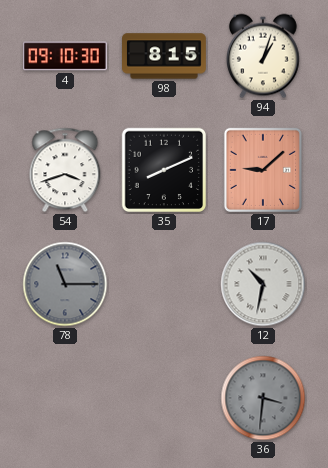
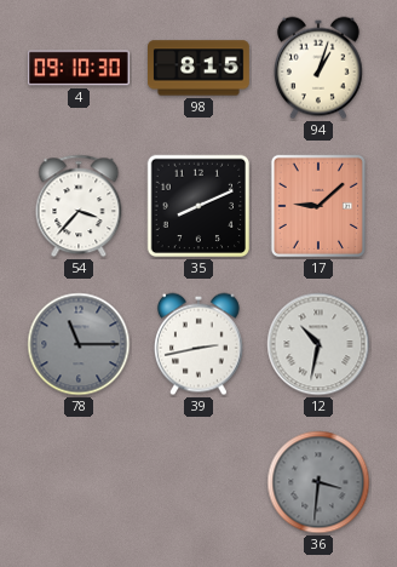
54: 3:42 -> 3:37 (79, 206)
39: none -> 2:43 (198, 344)
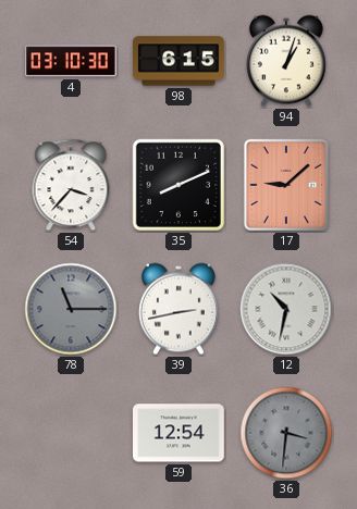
4: 09:10 -> 03:10 (72, 61)
98: 8:15 -> 6:15 (180, 61)
59: none -> 12:54 (180, 433)
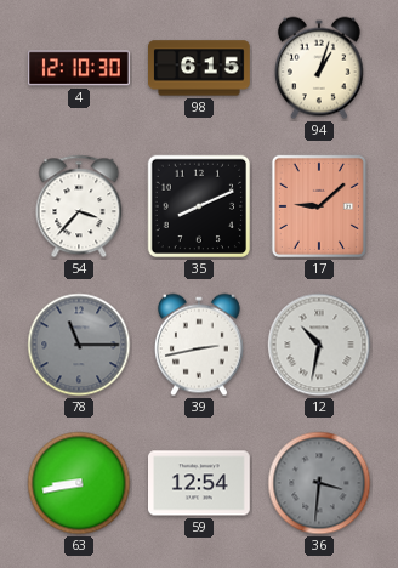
4: 03:10 -> 12:10 (80, 68)
63: none -> 8:43 (79, 483)
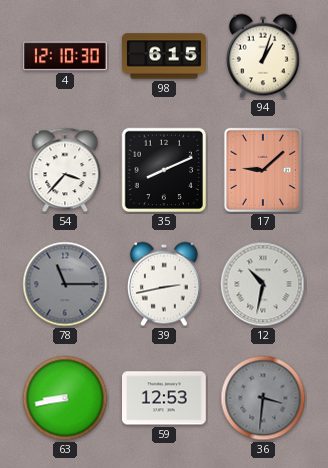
59: 12:54 -> 12:53 (165, 398)
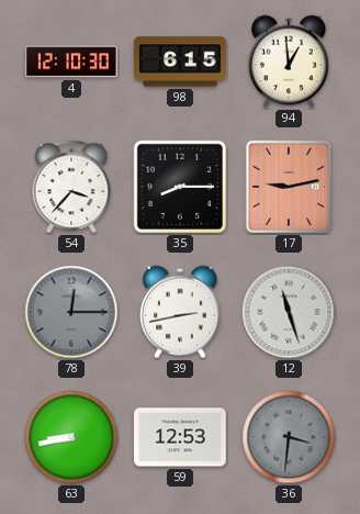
94: 1:03 -> 12:59 (289, 62)
35: 8:11 -> 8:15 (180, 187)
17: 9:08 -> 9:13 (289, 187)
78: 11:15 -> 12:15 (71, 312)
12: 10:32 -> 11:27 (289, 312)
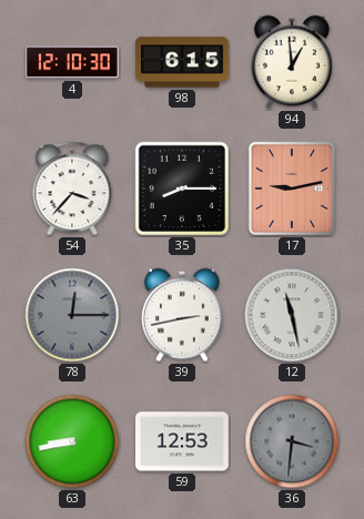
12: 11:27 -> 11:28 (292, 315)
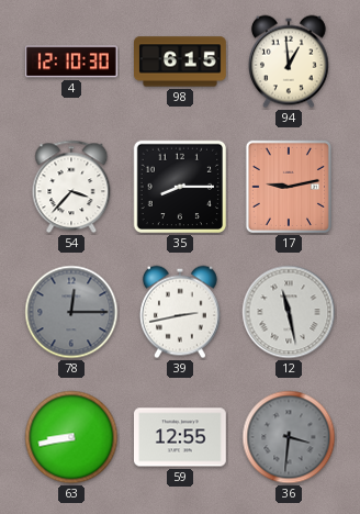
59: 12:53 -> 12:55 (181, 437)
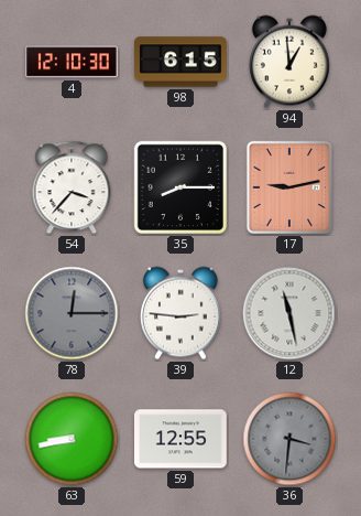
39: 2:43 -> 2:46 (180, 313)
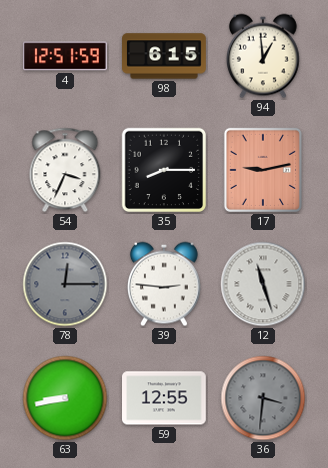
4: 12:10 -> 12:51 (66, 56)
54: 3:37 -> 3:34 (65, 170)
12: 11:28 -> 11:27 (263, 284)
